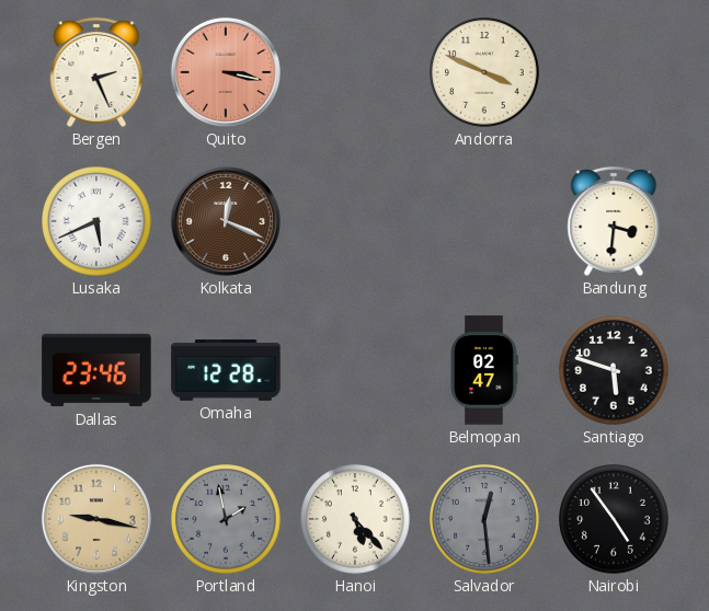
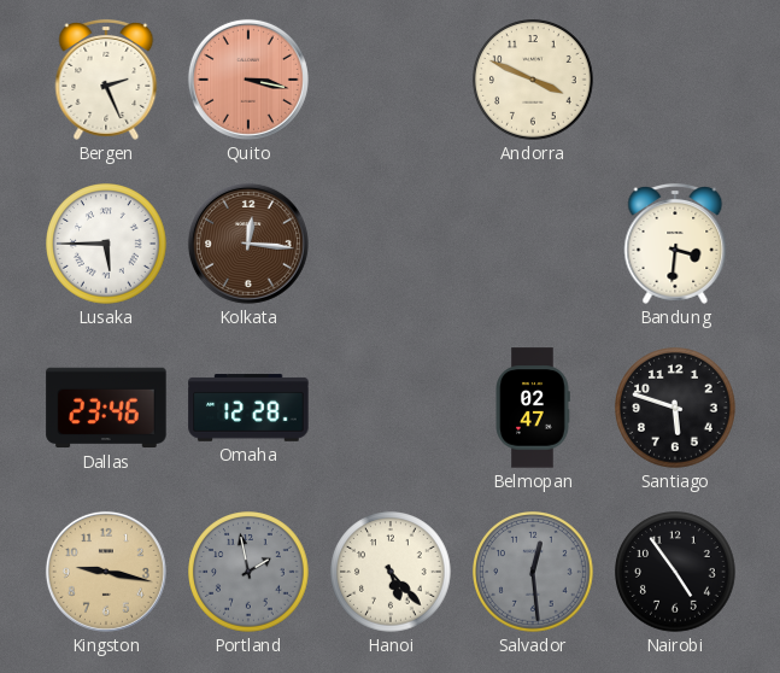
Lusaka: 5:41 -> 5:45 (106, 244)
Kolkata: 12:19 -> 12:16 (248, 244)
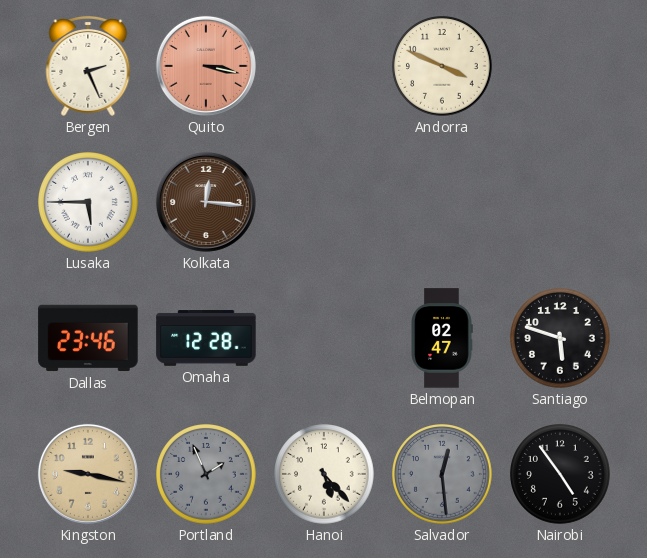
Bandung: 3:31 -> none (675, 244)
Portland: 1:58 -> 1:56 (206, 474)
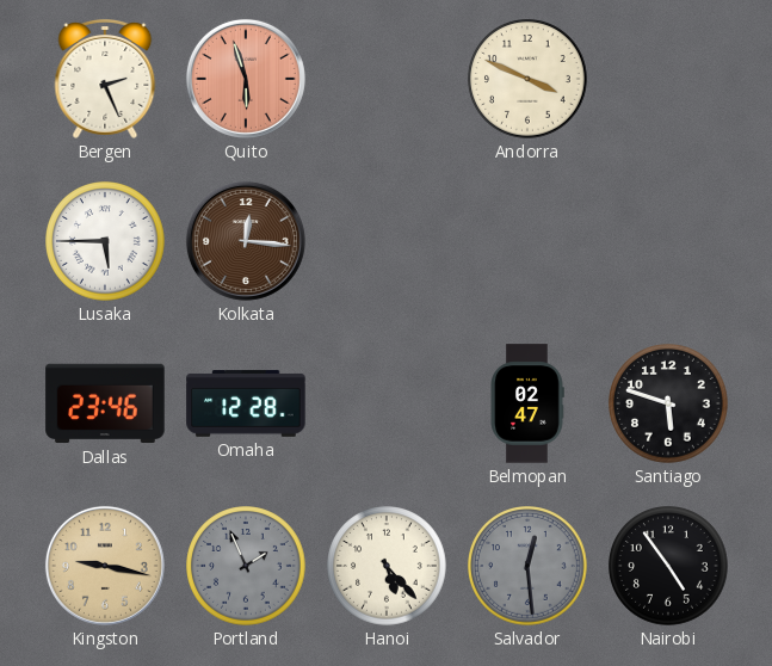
Quito: 3:17 -> 5:57 (246, 79)
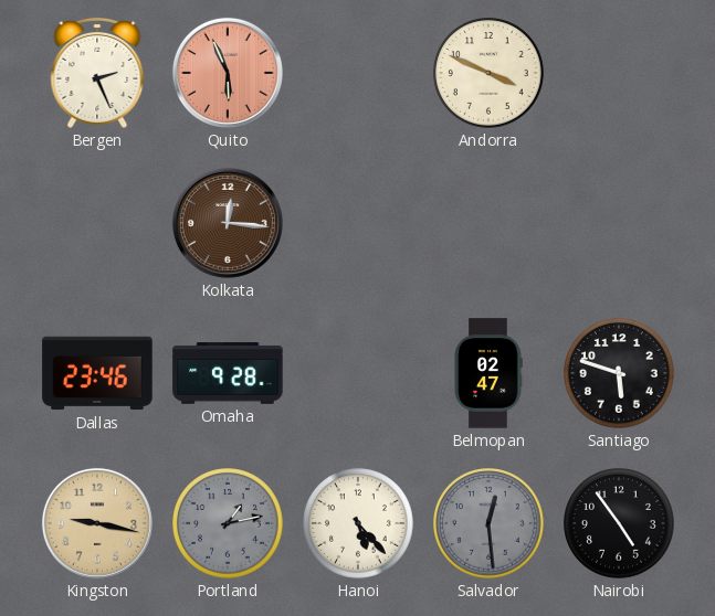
Quito: 5:57 -> 5:56 (228, 73)
Lusaka: 5:45 -> none (105, 241)
Omaha: 12:28 -> 9:28 (228, 373)
Portland: 1:56 -> 1:13 (228, 523)
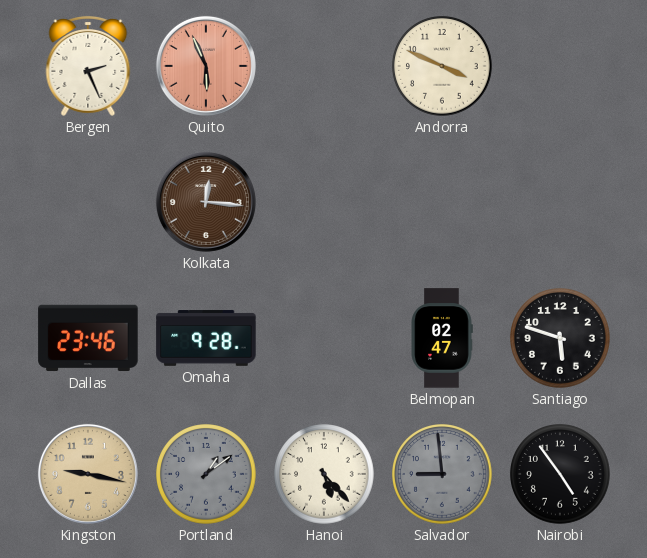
Portland: 1:13 -> 1:09 (206, 474)
Salvador: 12:29 -> 8:59 (442, 474)
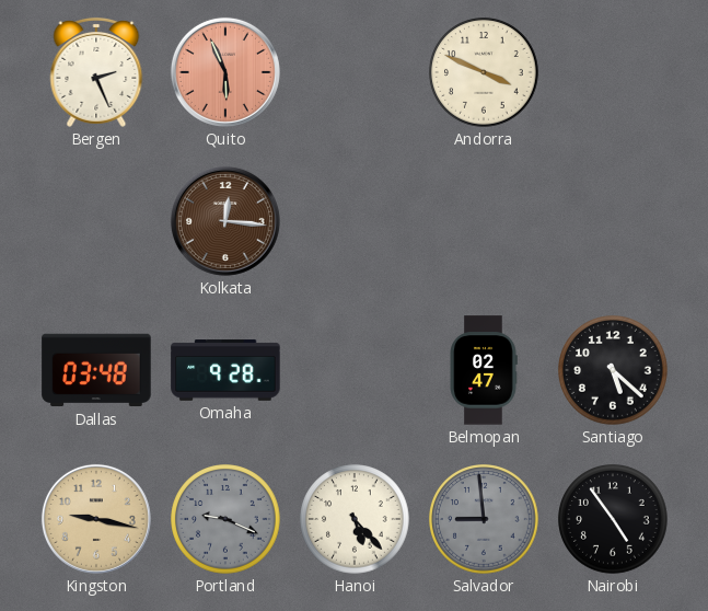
Dallas: 23:46 -> 03:48 (96, 370)
Santiago: 5:48 -> 5:22 (613, 370)
Portland: 1:09 -> 9:19 (225, 519)
